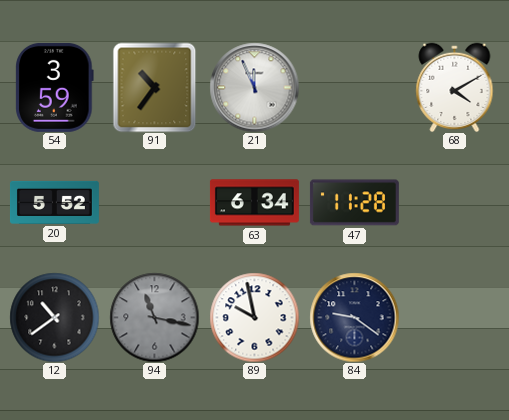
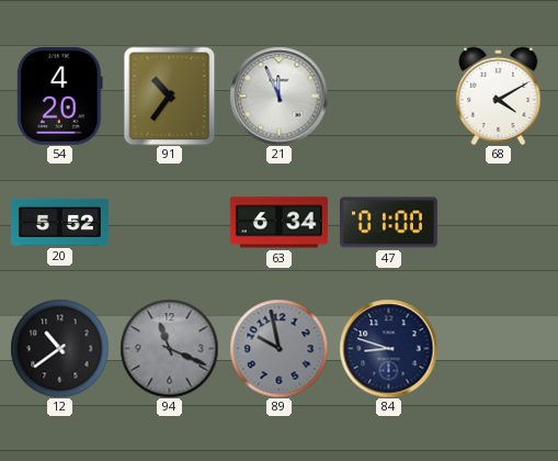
54: 3:59 -> 4:20 (60, 95)
47: 11:28 -> 01:00 (388, 223)
94: 11:17 -> 11:19 (169, 348)
89 dial: white -> grey (278, 348)
84: 9:21 -> 8:48 (388, 348)
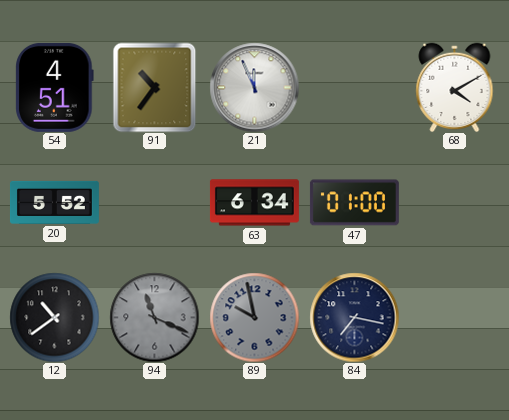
54: 4:20 -> 4:51 (55, 87)
84: 8:48 -> 7:17 (354, 317)
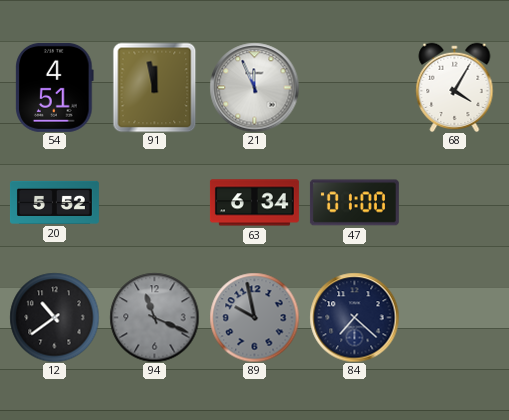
91: 10:36 -> 11:58 (155, 87)
68: 4:10 -> 4:05 (455, 87)
84: 7:17 -> 7:22 (354, 317)
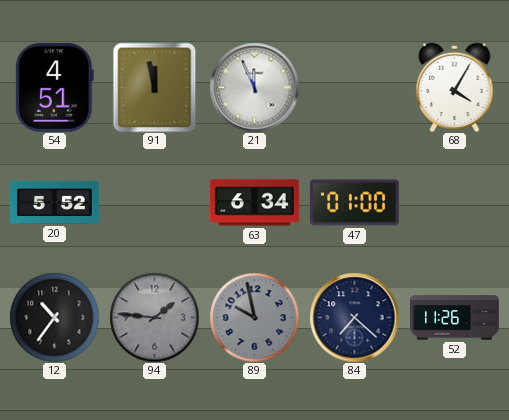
12: 10:39 -> 10:36 (54, 317)
94: 11:19 -> 1:46 (154, 317)
52: none -> 11:26 (454, 318)
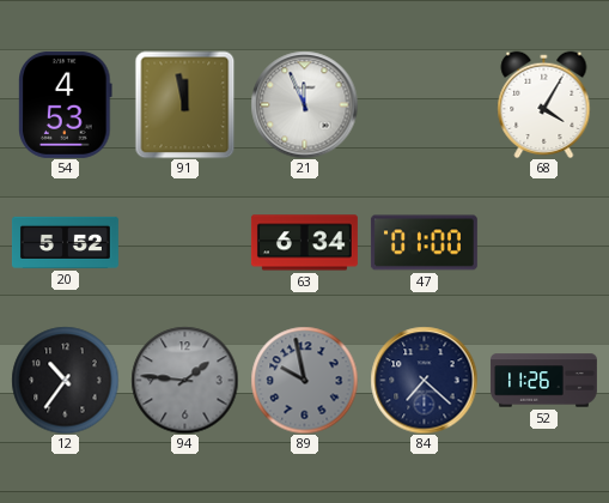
54: 4:51 -> 4:53 (66, 104)
